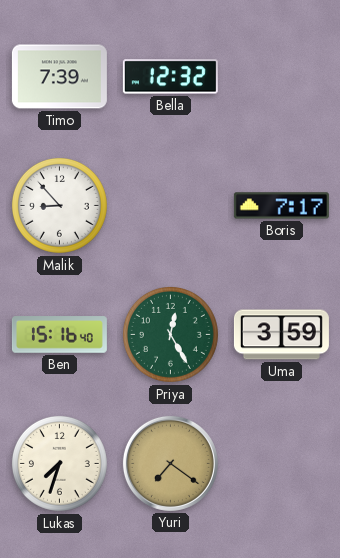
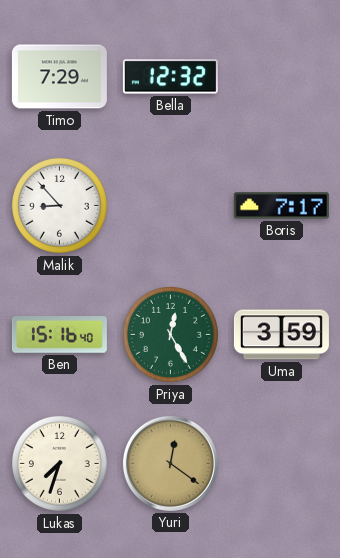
Timo: 7:39 -> 7:29 (59, 77)
Yuri: 7:21 -> 12:21 (170, 463)
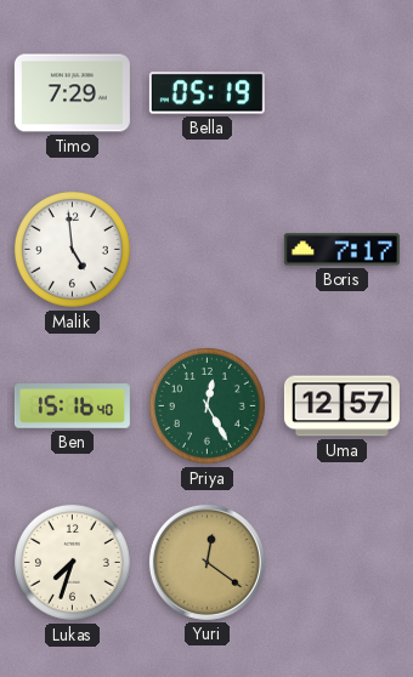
Bella: 12:32 -> 05:19 (206, 93)
Malik: 8:53 -> 4:59 (72, 249)
Uma: 3:59 -> 12:57 (341, 406)
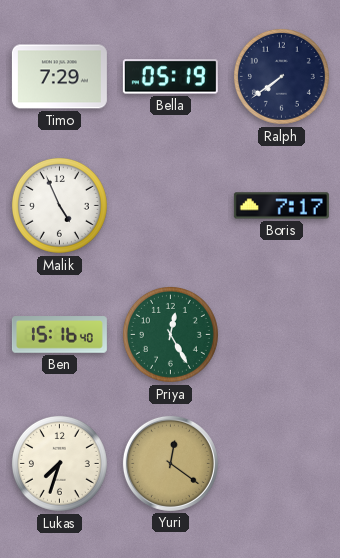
Ralph: none -> 7:39 (281, 76)
Malik: 4:59 -> 4:56 (59, 205)
Uma: 12:57 -> none (341, 406)
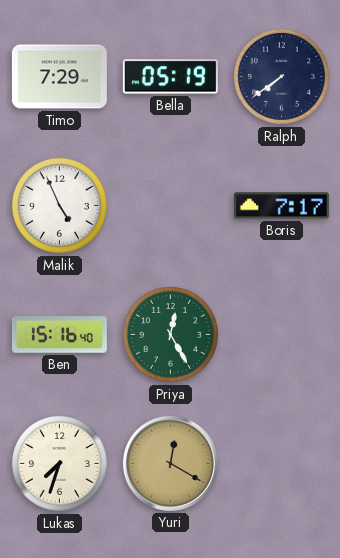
Yuri: 12:21 -> 12:20 (170, 463)
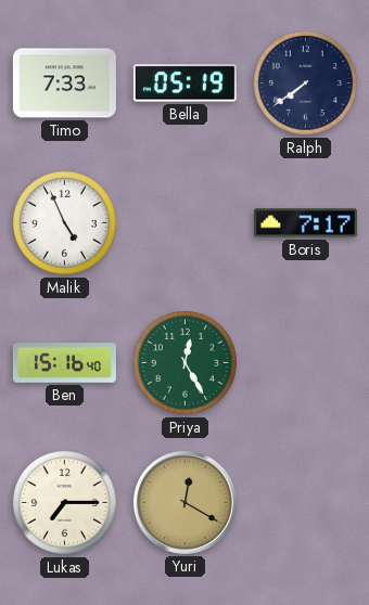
Timo: 7:29 -> 7:33 (64, 83)
Lukas: 7:33 -> 7:15 (64, 502)
